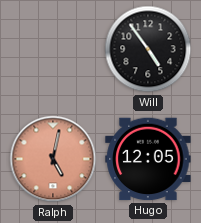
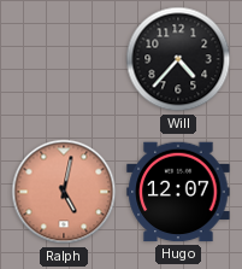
Will: 4:54 -> 4:37 (178, 59)
Hugo: 12:05 -> 12:07 (178, 192)
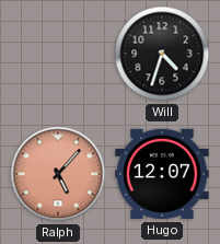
Will: 4:37 -> 4:33 (162, 54)
Ralph: 5:02 -> 5:07 (58, 174)
